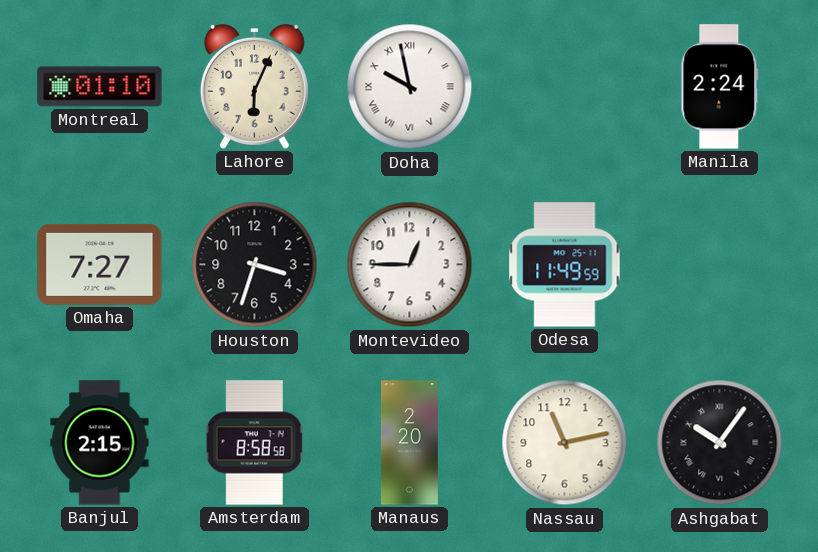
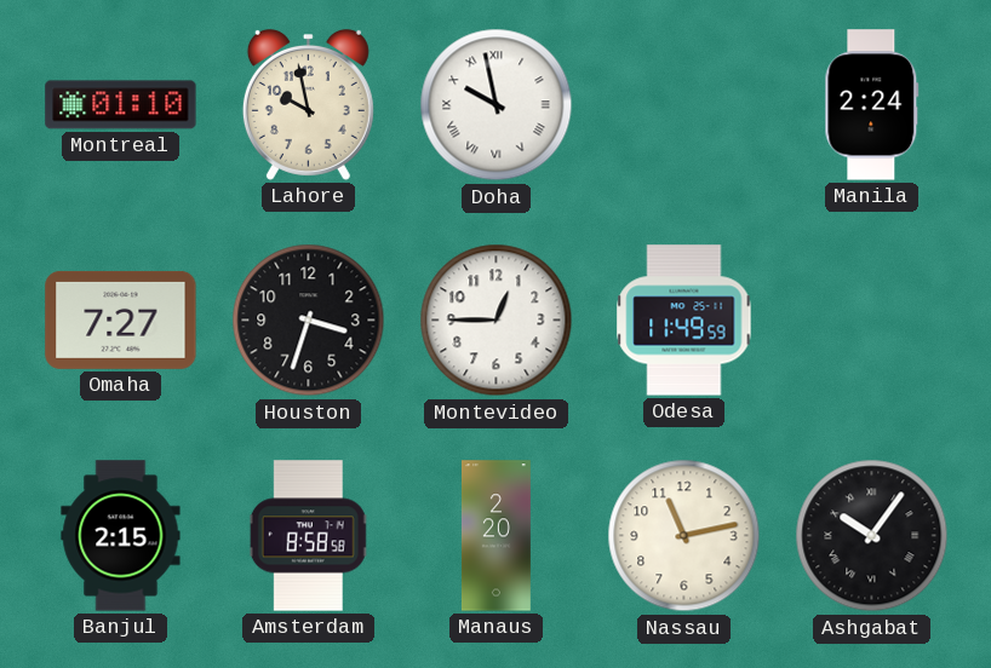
Lahore: 6:04 -> 9:58 (308, 104)
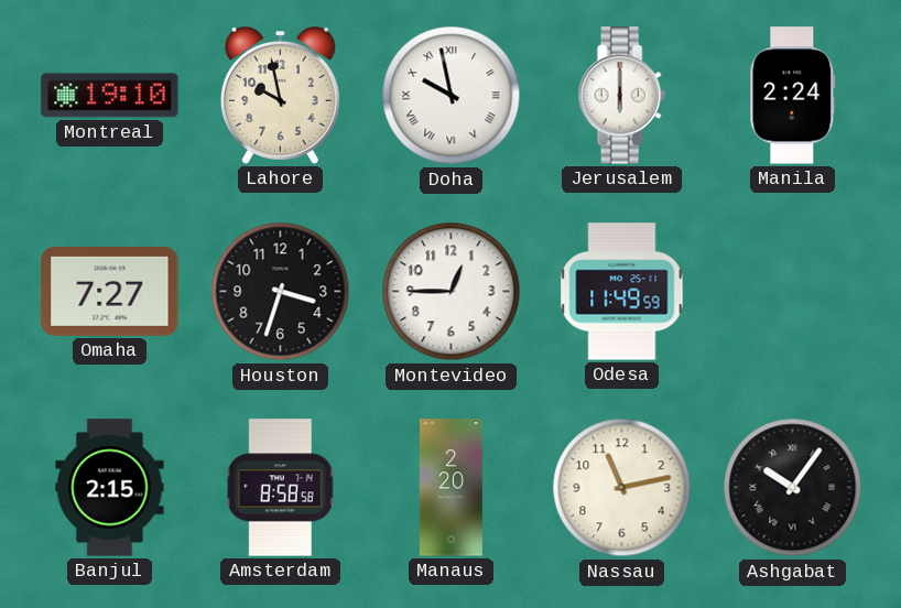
Montreal: 01:10 -> 19:10 (110, 96)
Jerusalem: none -> 6:00 (621, 96)
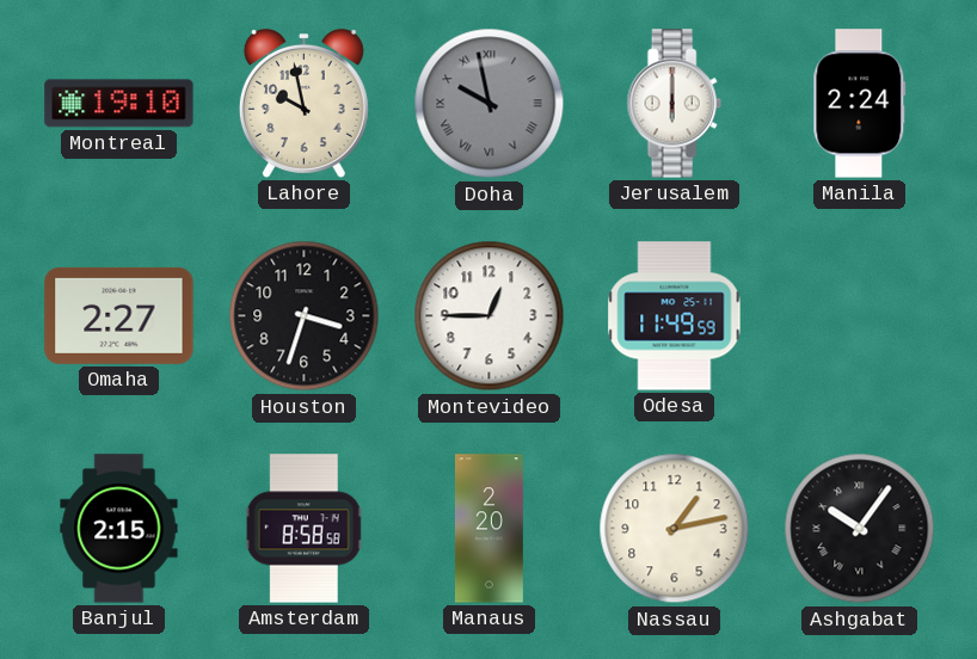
Doha dial: white -> grey (490, 104)
Omaha: 7:27 -> 2:27 (119, 315)
Nassau: 11:13 -> 1:13 (675, 529)
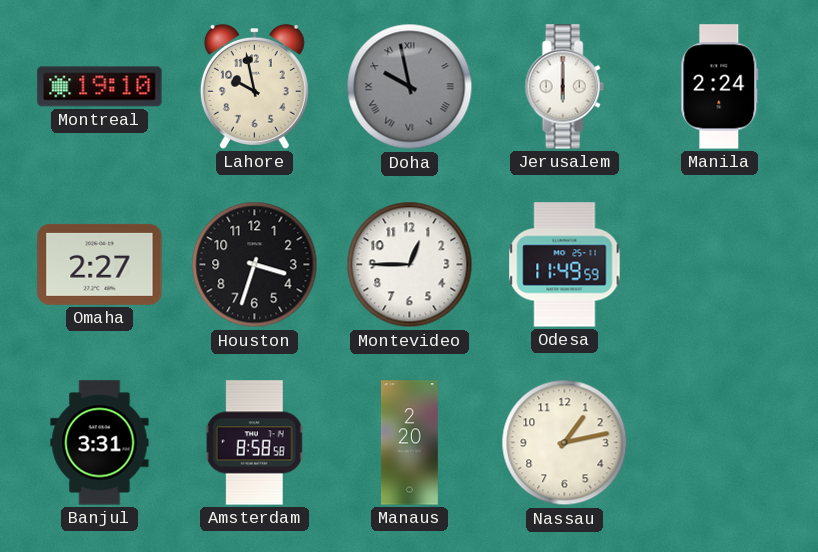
Banjul: 2:15 -> 3:31 (100, 443)
Ashgabat: 10:06 -> none (860, 529)
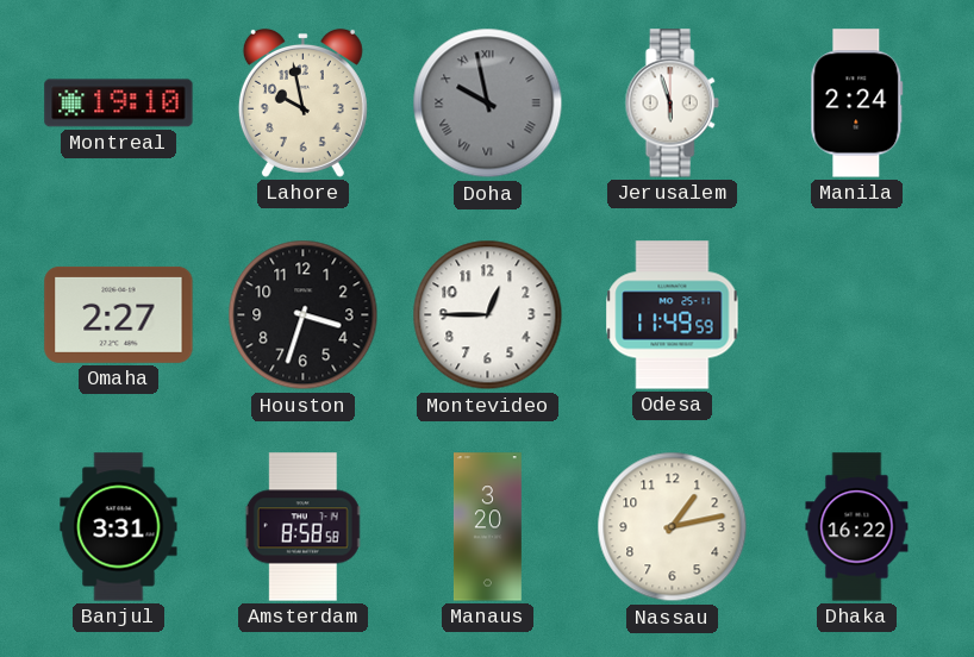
Jerusalem: 6:00 -> 5:57 (672, 104)
Manaus: 2:20 -> 3:20 (487, 527)
Dhaka: none -> 16:22 (857, 527)
